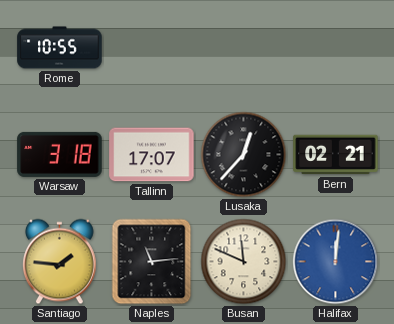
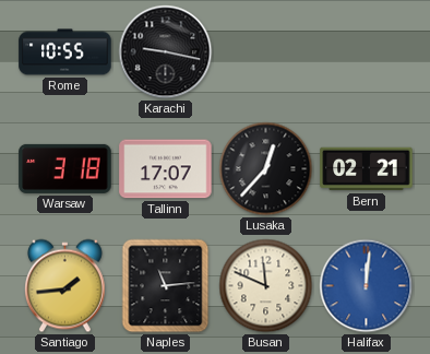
Karachi: none -> 9:17 (166, 52)
Santiago: 1:46 -> 1:44 (64, 286)
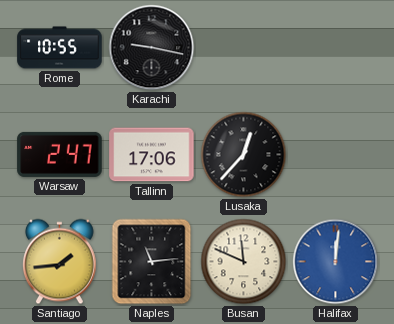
Warsaw: 3:18 -> 2:47 (60, 154)
Tallinn: 17:07 -> 17:06 (152, 155)
Bern: 02:21 -> none (367, 169)
